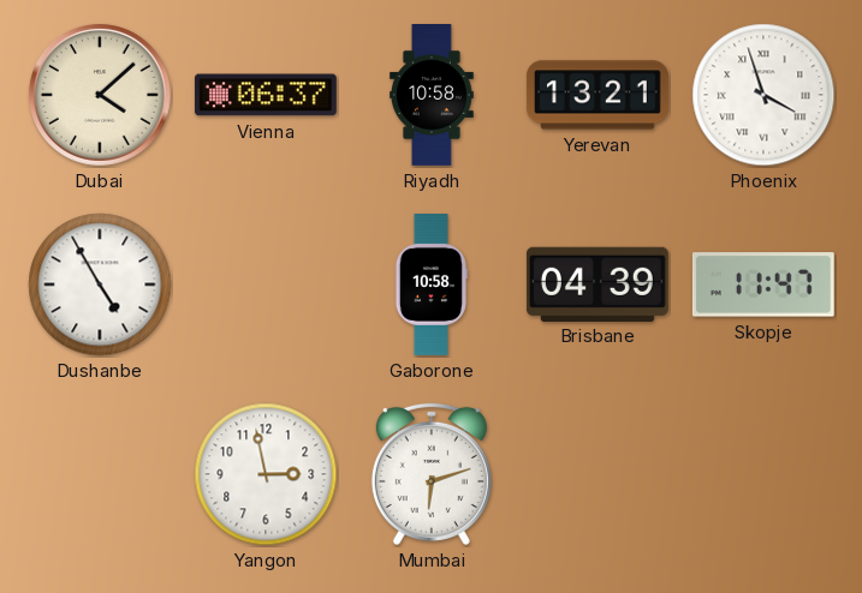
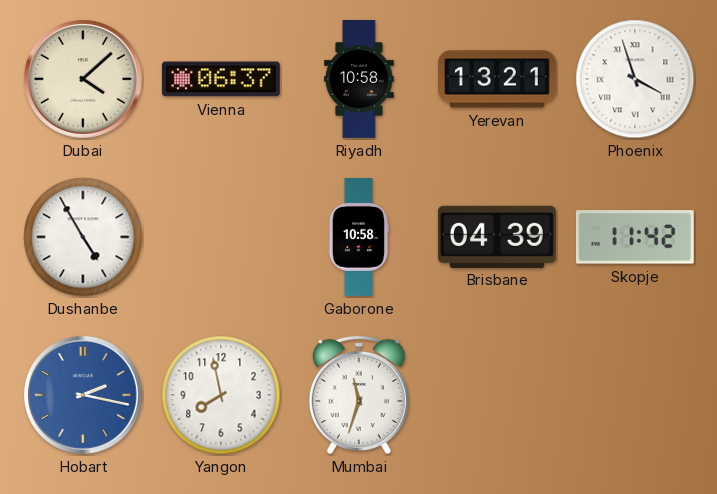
Skopje: 11:47 -> 11:42 (635, 237)
Hobart: none -> 2:17 (83, 395)
Yangon: 2:58 -> 7:58 (221, 395)
Mumbai: 6:12 -> 11:33 (359, 395)
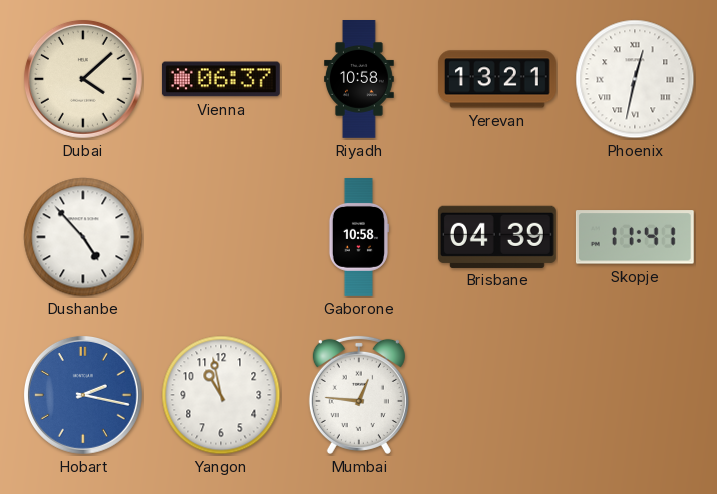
Phoenix: 3:57 -> 12:32 (635, 79)
Dushanbe: 4:55 -> 4:53 (83, 237)
Skopje: 11:42 -> 11:41 (635, 237)
Yangon: 7:58 -> 10:58 (221, 395)
Mumbai: 11:33 -> 12:46 (359, 395)
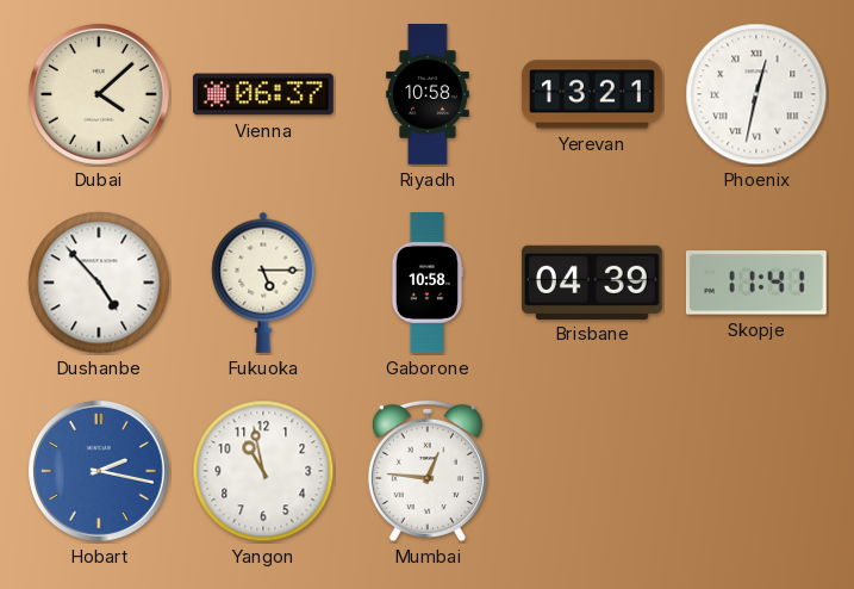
Fukuoka: none -> 5:15 (263, 283)
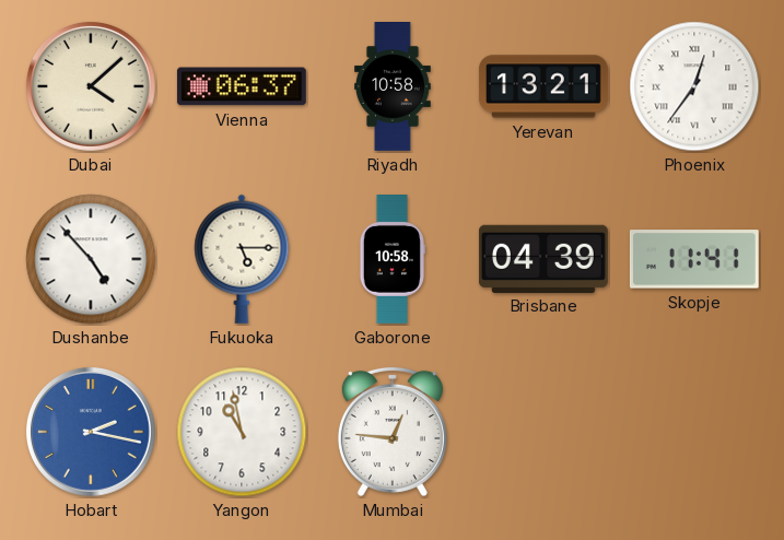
Phoenix: 12:32 -> 12:36 (694, 86)
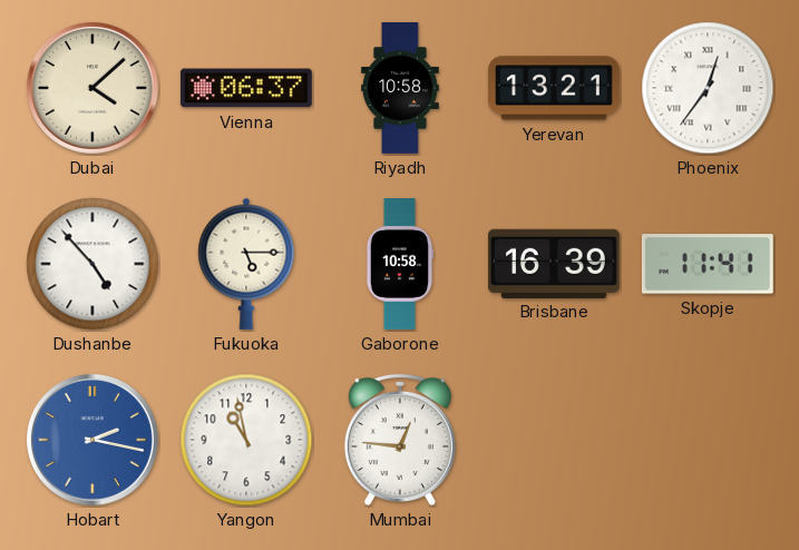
Brisbane: 04:39 -> 16:39 (554, 263)
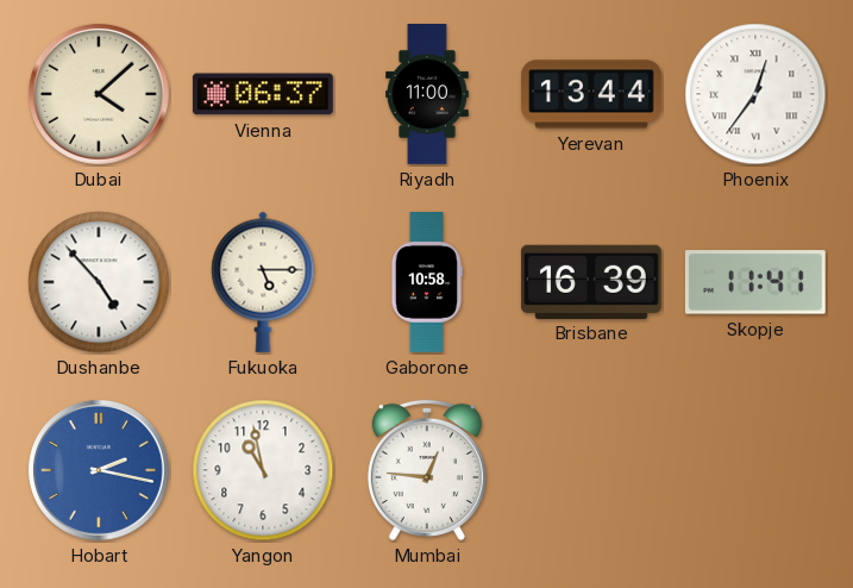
Riyadh: 10:58 -> 11:00 (428, 95)
Yerevan: 13:21 -> 13:44 (591, 94)
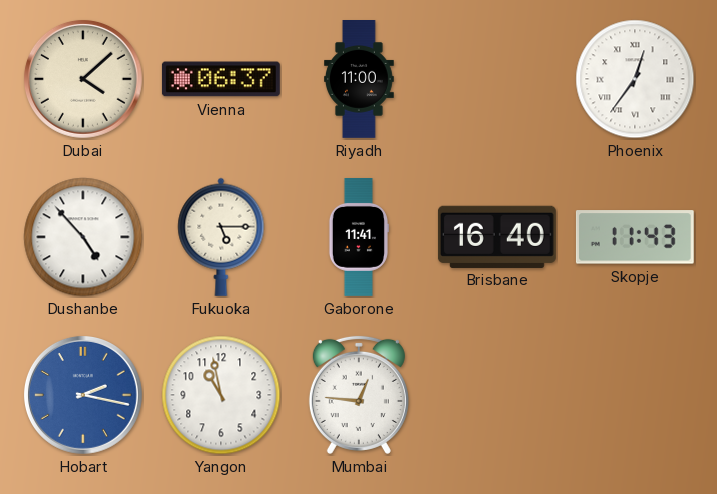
Yerevan: 13:44 -> none (591, 94)
Gaborone: 10:58 -> 11:41 (358, 238)
Brisbane: 16:39 -> 16:40 (497, 236)
Skopje: 11:41 -> 11:43 (635, 237)
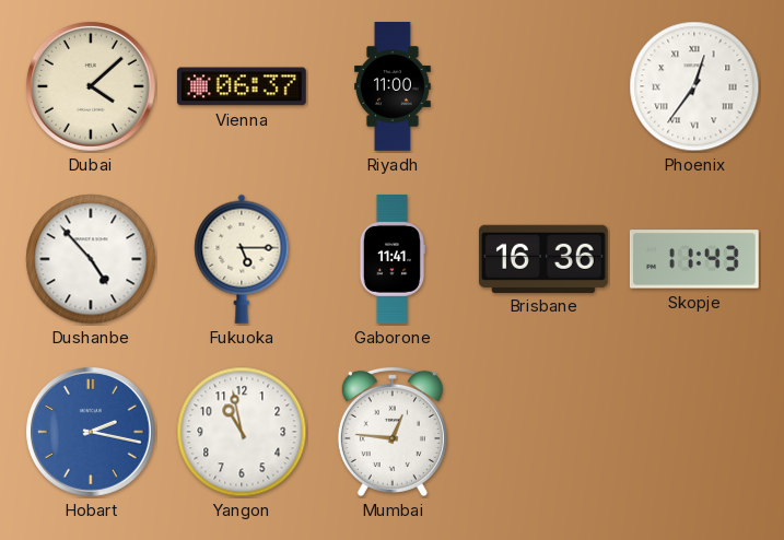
Brisbane: 16:40 -> 16:36 (543, 258)
